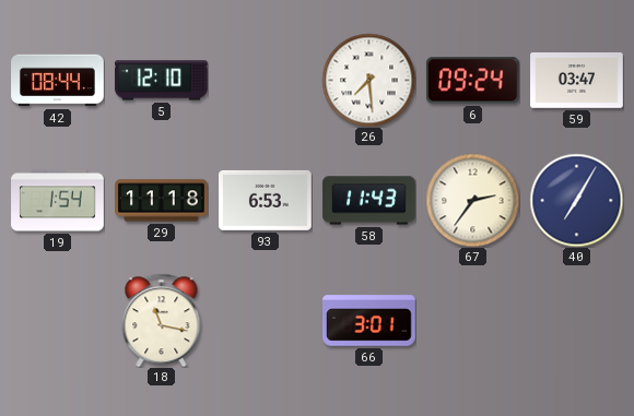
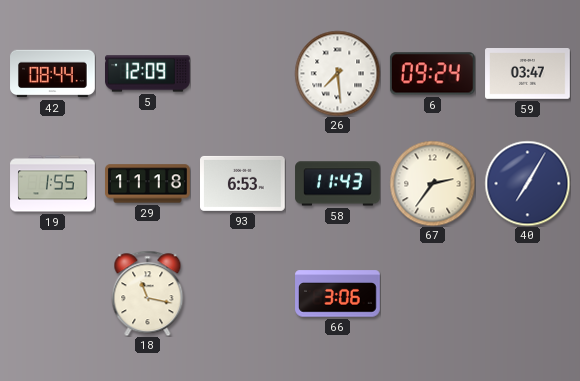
5: 12:10 -> 12:09 (148, 74)
19: 1:54 -> 1:55 (53, 184)
66: 3:01 -> 3:06 (338, 294)
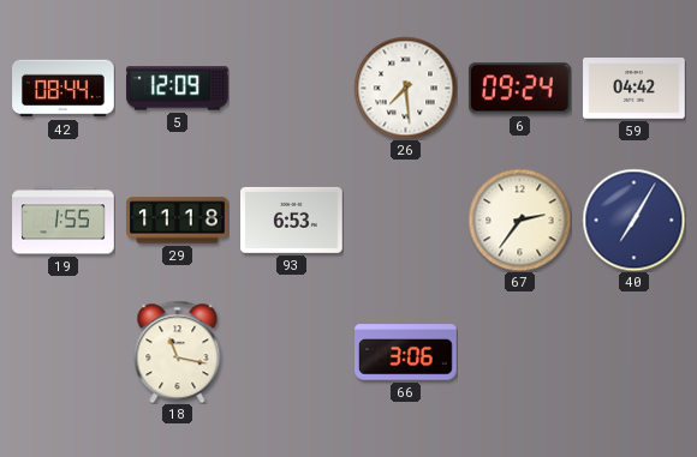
59: 03:47 -> 04:42 (635, 89)
58: 11:43 -> none (338, 184)
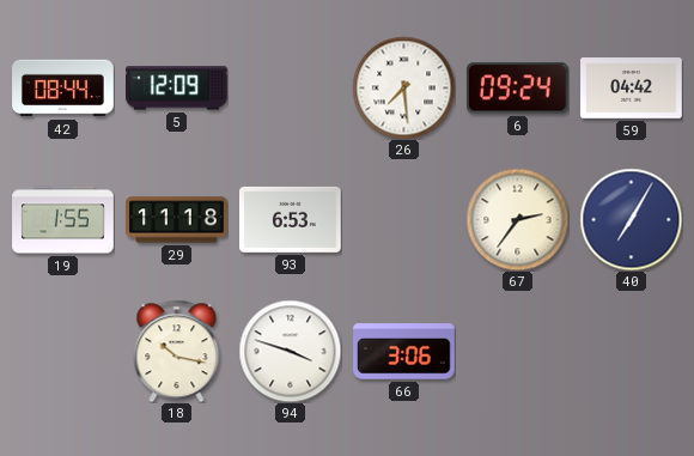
18: 11:17 -> 10:17 (177, 351)
94: none -> 3:48 (290, 351)
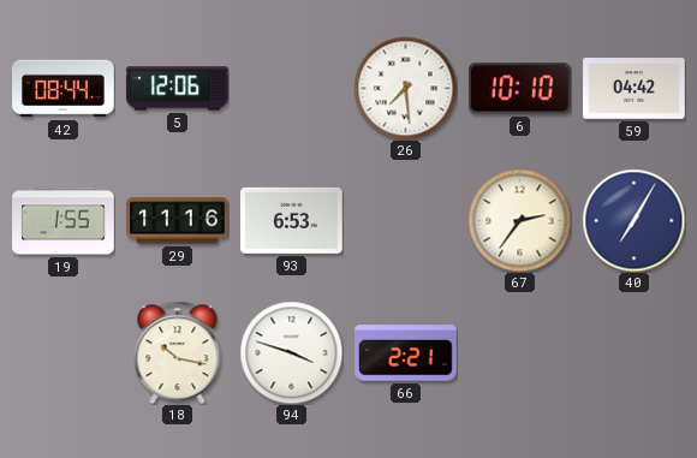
5: 12:09 -> 12:06 (178, 89)
6: 09:24 -> 10:10 (519, 89)
29: 11:18 -> 11:16 (178, 221)
66: 3:06 -> 2:21 (406, 353)
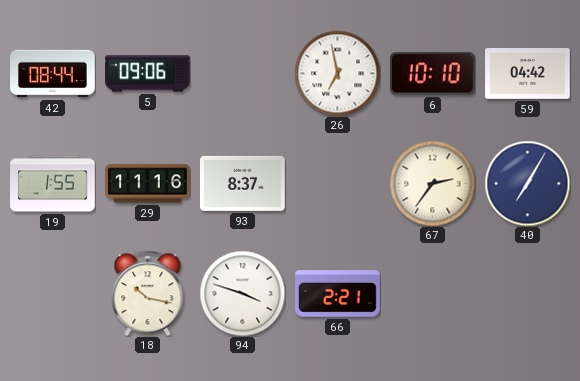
5: 12:06 -> 09:06 (148, 74)
26: 7:29 -> 6:58 (337, 73)
93: 6:53 -> 8:37 (243, 183)
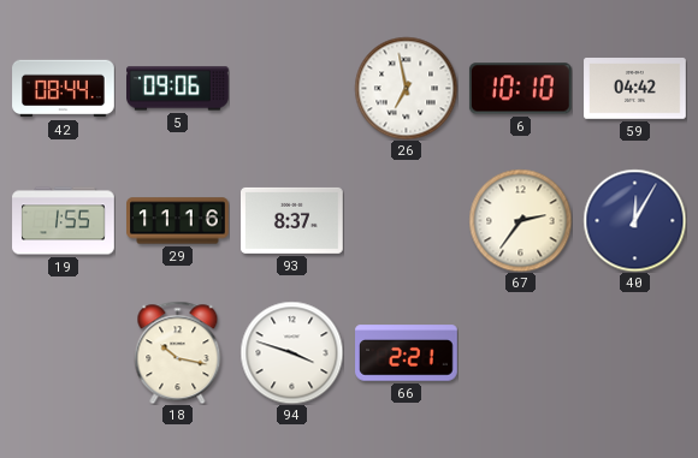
40: 7:05 -> 12:05 (634, 220)
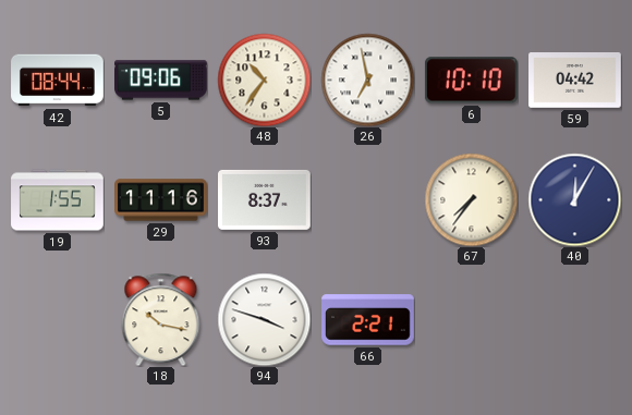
48: none -> 10:36 (264, 80)
67: 2:36 -> 7:36 (471, 199)
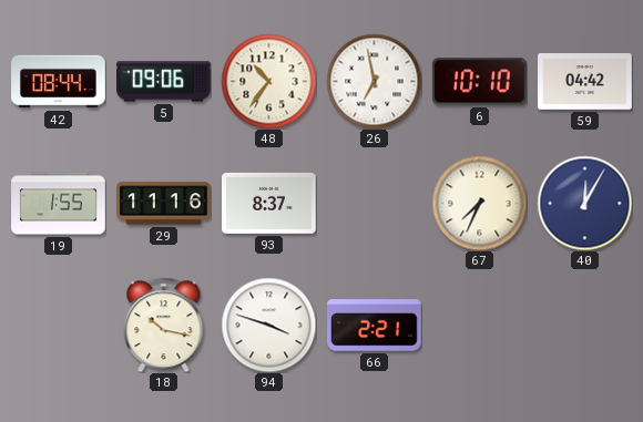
67: 7:36 -> 7:34 (479, 203)
